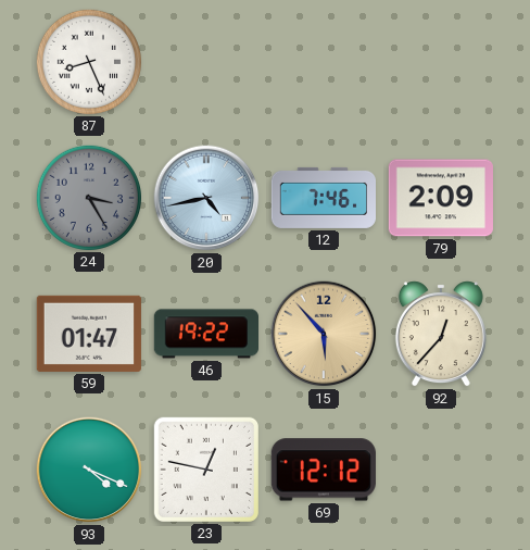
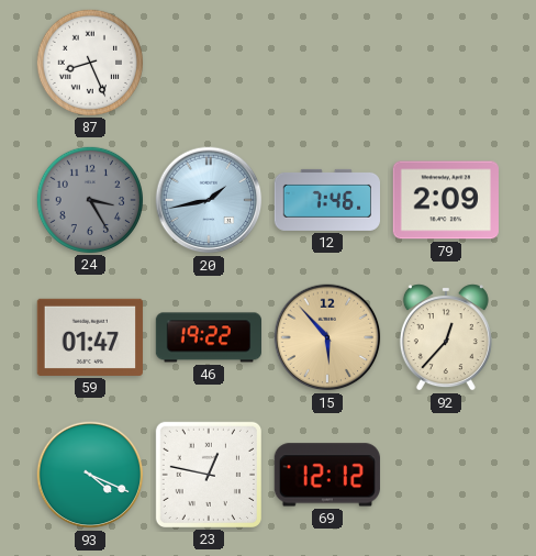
20: 4:43 -> 1:43 (209, 200)
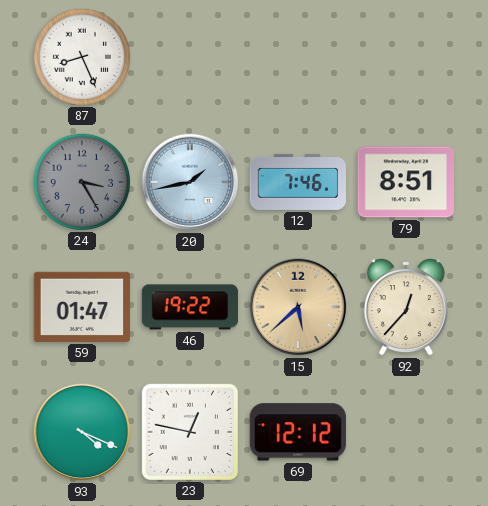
79: 2:09 -> 8:51 (406, 182)
15: 5:53 -> 5:38 (298, 307)
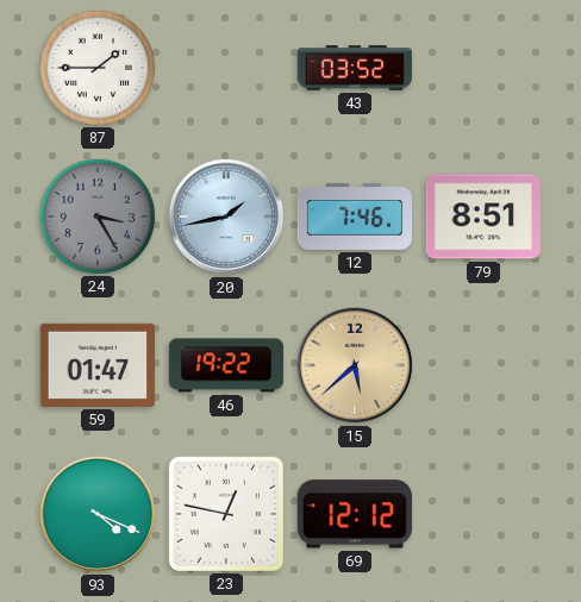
87: 8:26 -> 1:45 (96, 67)
43: none -> 03:52 (354, 68)
92: 12:37 -> none (406, 307)
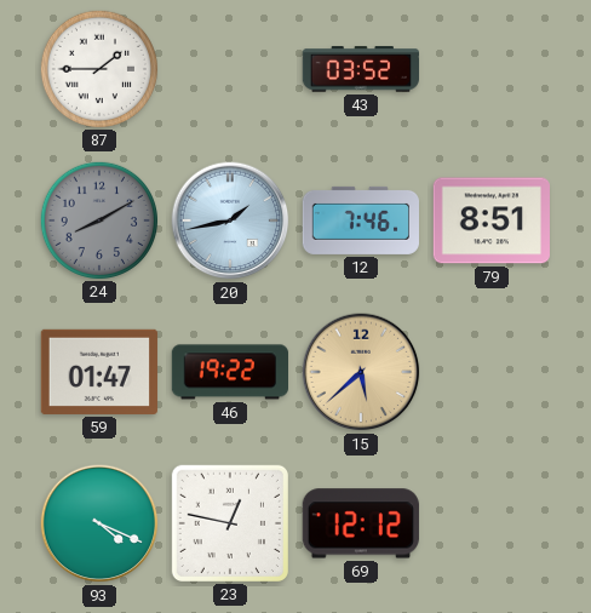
24: 3:25 -> 8:10 (98, 219)
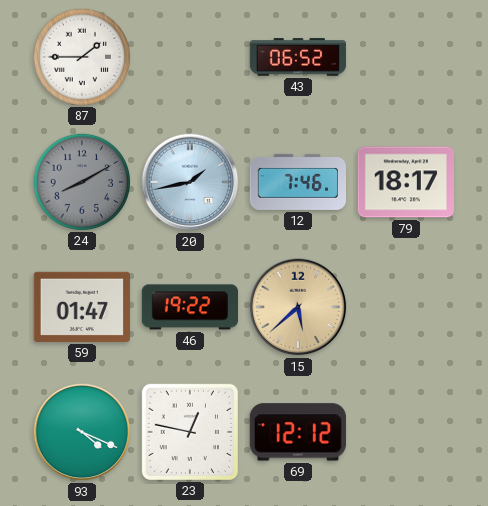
43: 03:52 -> 06:52 (297, 57)
79: 8:51 -> 18:17 (406, 182)
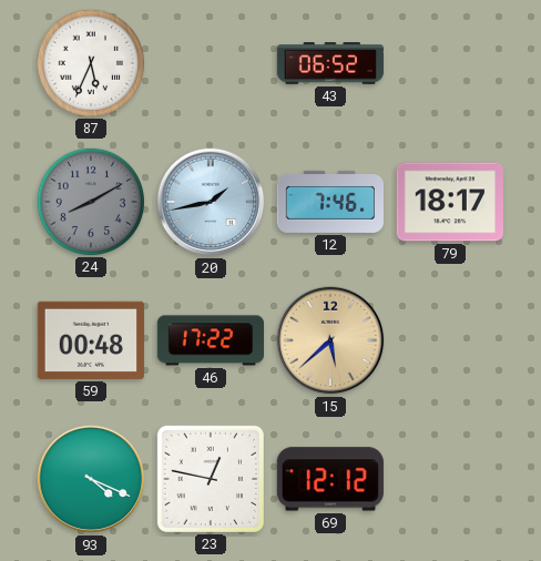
87: 1:45 -> 5:34 (90, 62)
59: 01:47 -> 00:48 (91, 340)
46: 19:22 -> 17:22 (210, 340)
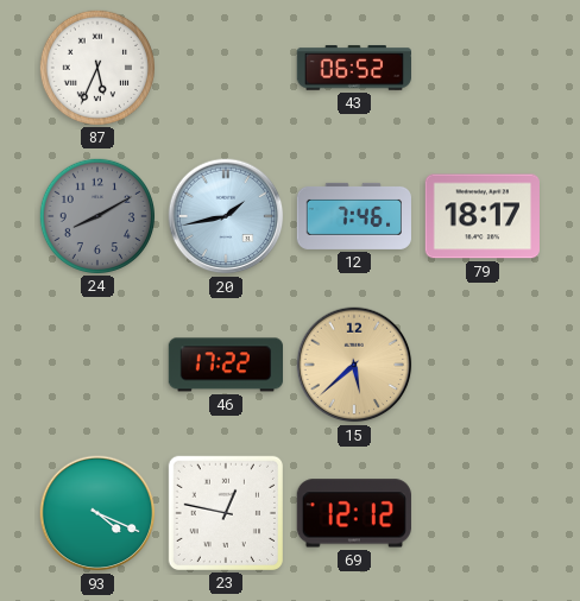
59: 00:48 -> none (91, 340)
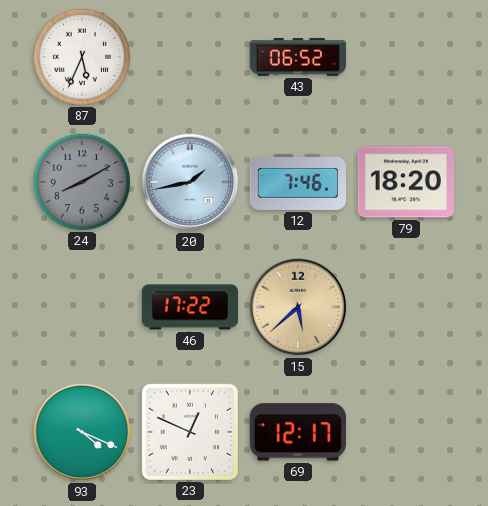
79: 18:17 -> 18:20 (406, 182)
23: 12:47 -> 12:49 (190, 432)
69: 12:12 -> 12:17 (298, 432)
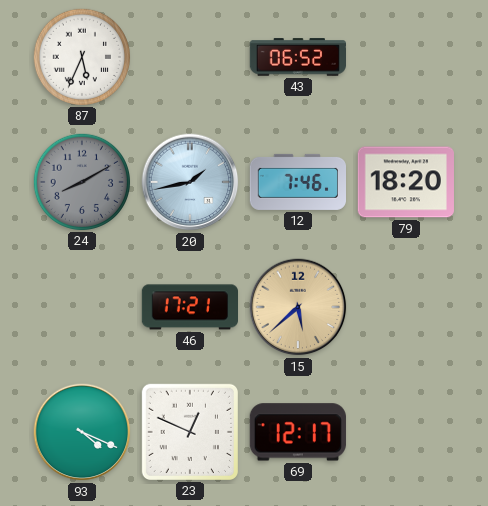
46: 17:22 -> 17:21 (189, 307)
